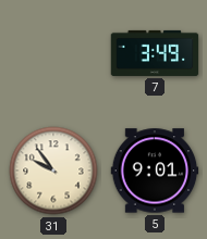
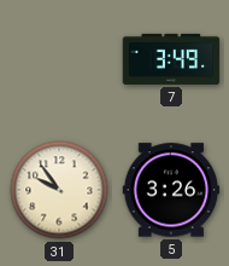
5: 9:01 -> 3:26 (171, 190)
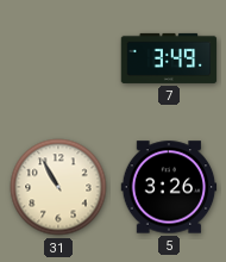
31: 9:54 -> 10:55 (58, 187)
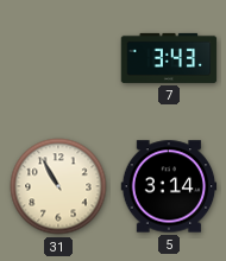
7: 3:49 -> 3:43 (169, 58)
5: 3:26 -> 3:14 (169, 186)
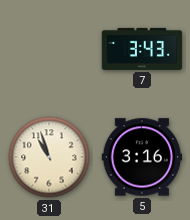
31: 10:55 -> 10:57 (49, 157)
5: 3:14 -> 3:16 (142, 157)
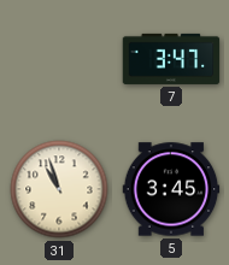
7: 3:43 -> 3:47 (171, 59)
5: 3:16 -> 3:45 (171, 189)
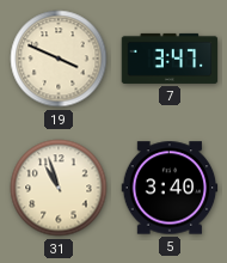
19: none -> 3:49 (59, 59)
5: 3:45 -> 3:40 (170, 188)
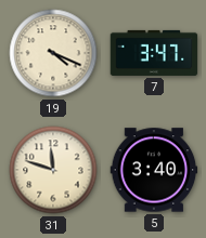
19: 3:49 -> 4:19 (53, 53)
31: 10:57 -> 11:48 (53, 170)
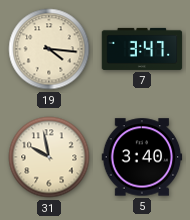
19: 4:19 -> 4:16 (49, 49)
31: 11:48 -> 9:58 (49, 157)
